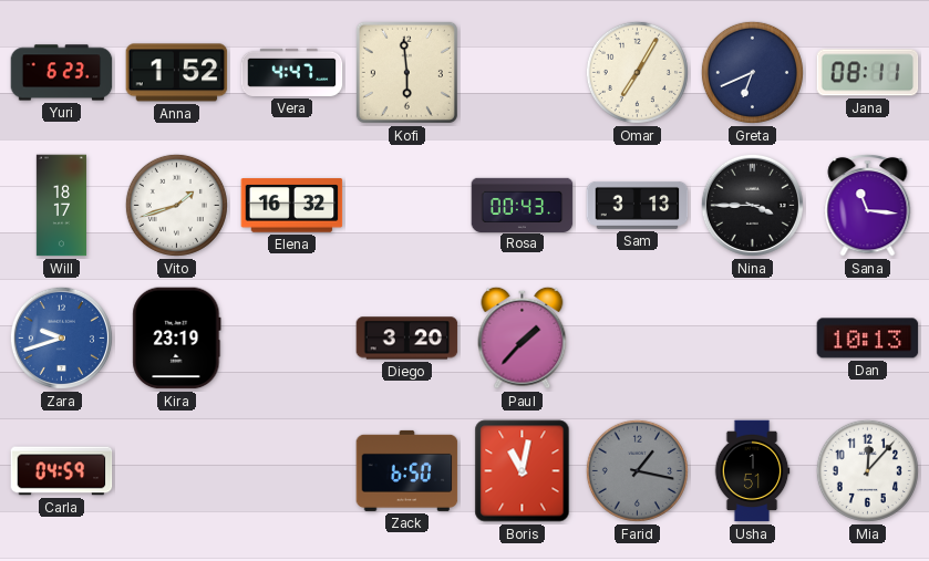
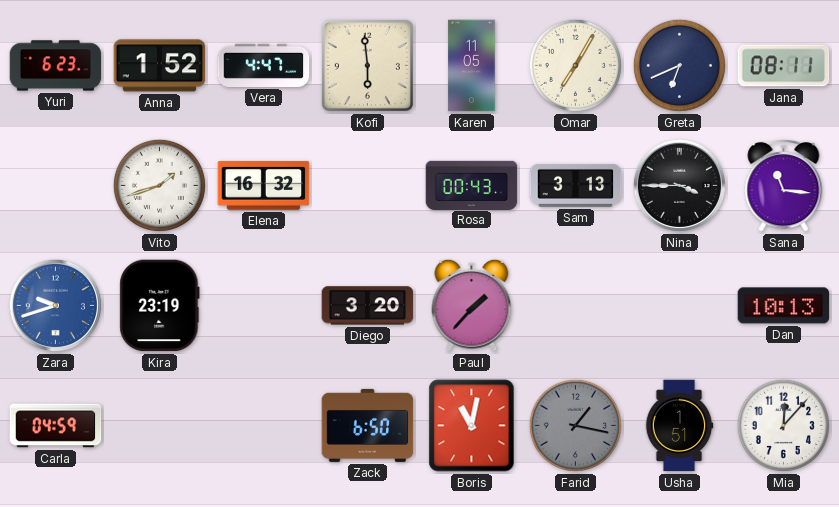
Karen: none -> 11:05 (472, 66)
Will: 18:17 -> none (61, 206)
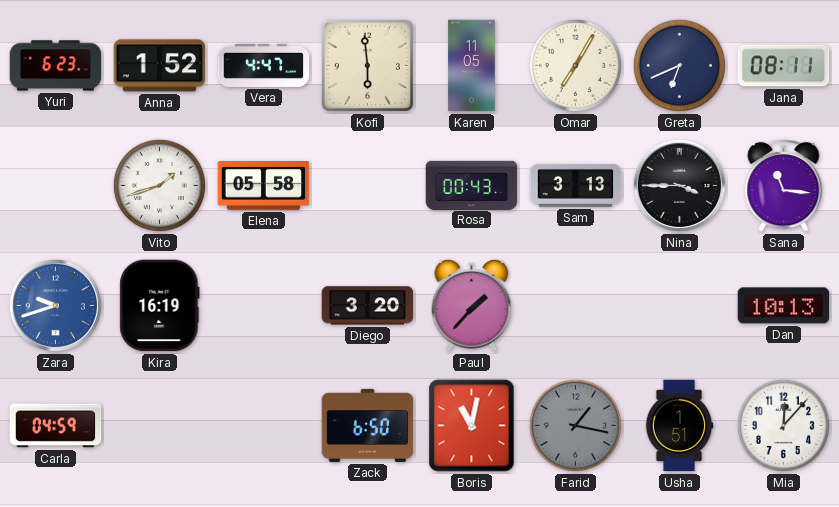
Elena: 16:32 -> 05:58 (264, 186)
Kira: 23:19 -> 16:19 (160, 306)
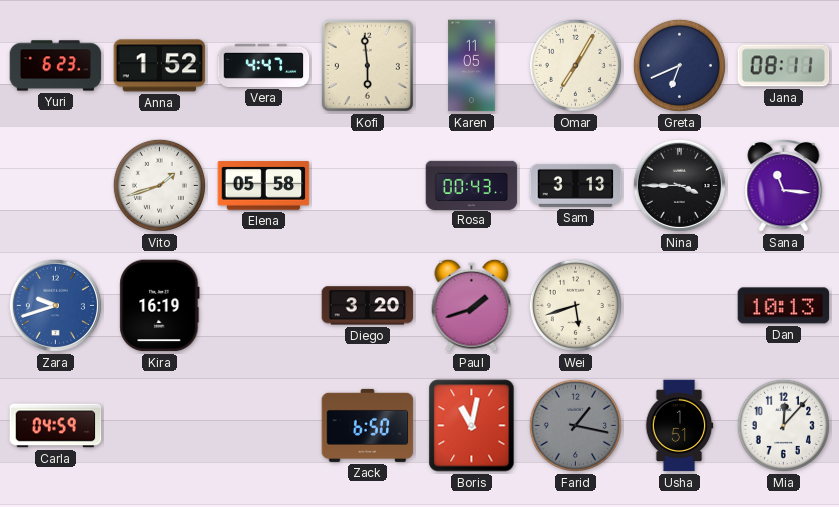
Paul: 1:37 -> 1:42 (472, 305)
Wei: none -> 5:42 (575, 305)
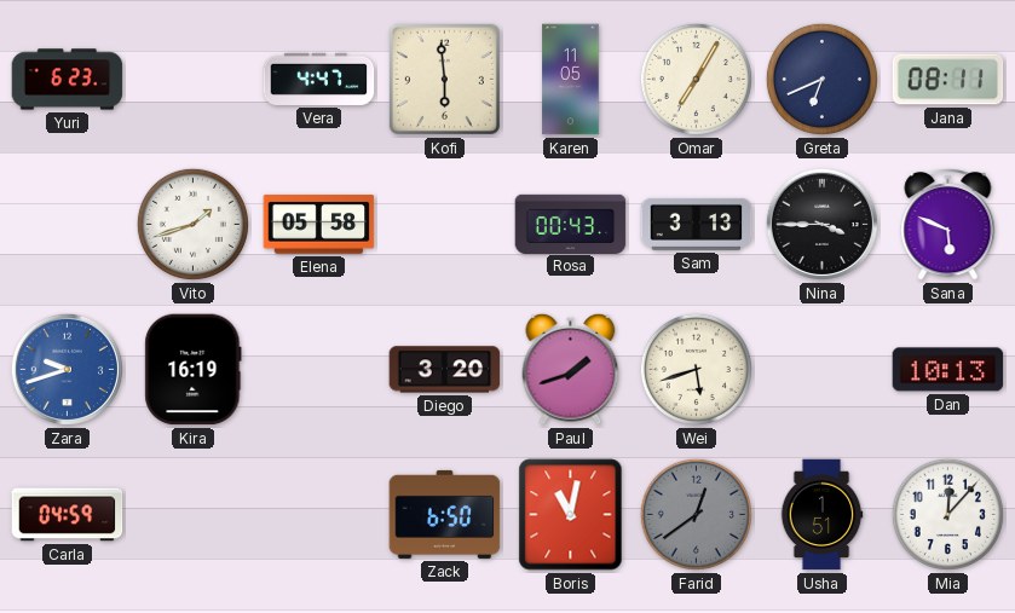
Anna: 1:52 -> none (160, 66)
Sana: 11:16 -> 5:49 (948, 224)
Farid: 1:17 -> 12:39 (696, 514)
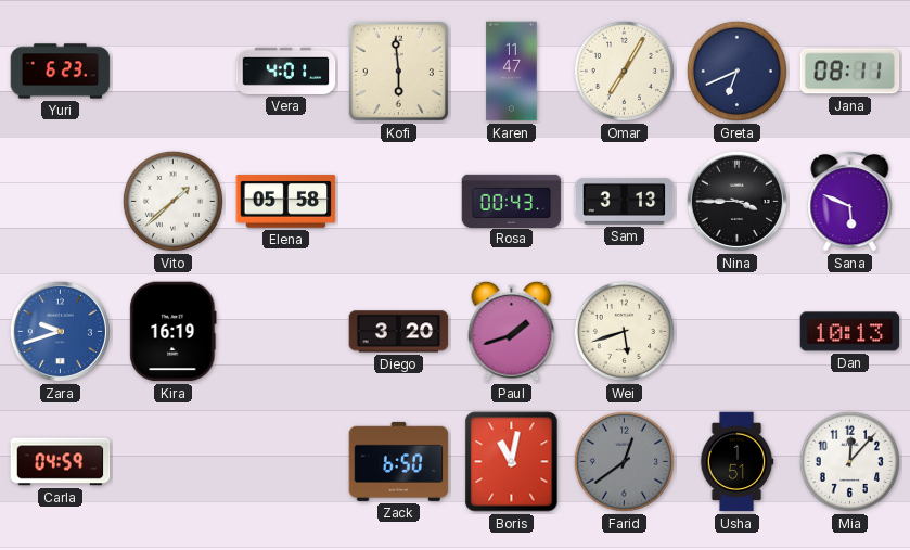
Vera: 4:47 -> 4:01 (286, 71)
Karen: 11:05 -> 11:47 (512, 72)
Vito: 1:42 -> 1:38 (172, 201)
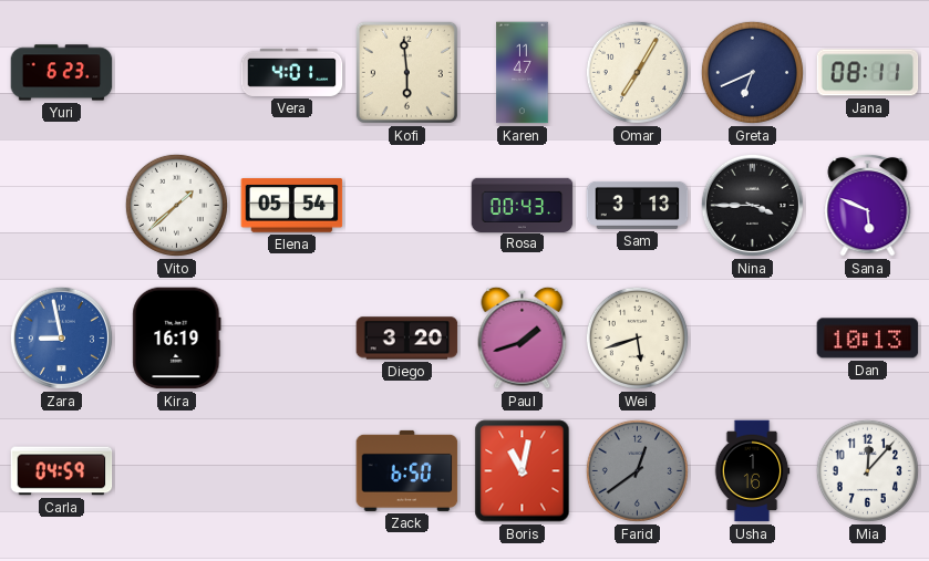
Elena: 05:58 -> 05:54 (292, 206)
Zara: 9:42 -> 8:58 (61, 337)
Usha: 1:51 -> 1:16 (752, 471)
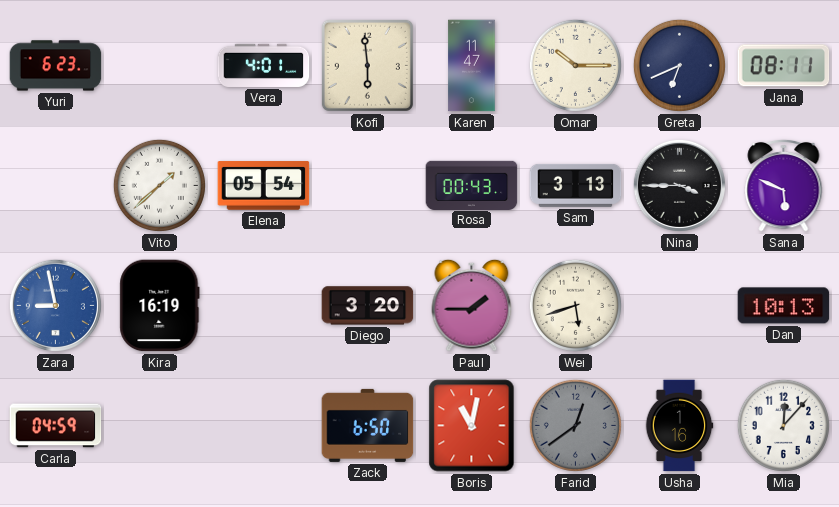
Omar: 7:05 -> 10:15 (575, 65)
Paul: 1:42 -> 1:45 (472, 305)
